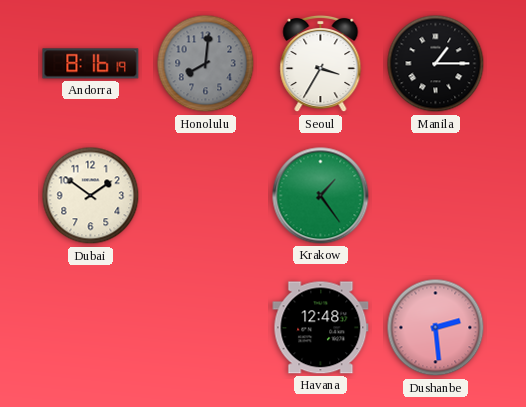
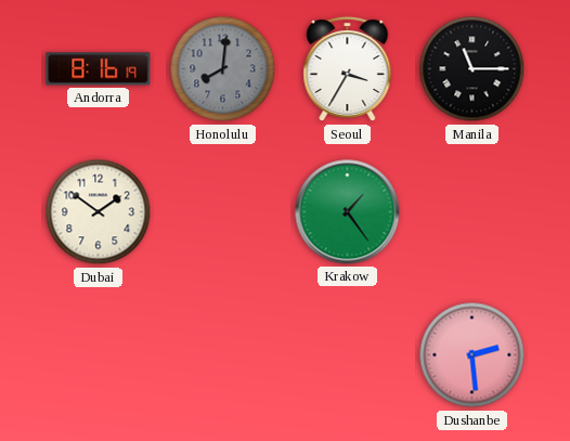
Manila: 1:15 -> 11:15 (472, 69)
Havana: 12:48 -> none (321, 328)
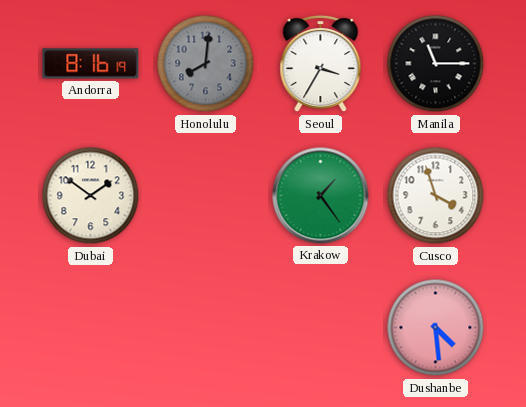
Cusco: none -> 3:57 (436, 196)
Dushanbe: 2:29 -> 4:29 (436, 328)
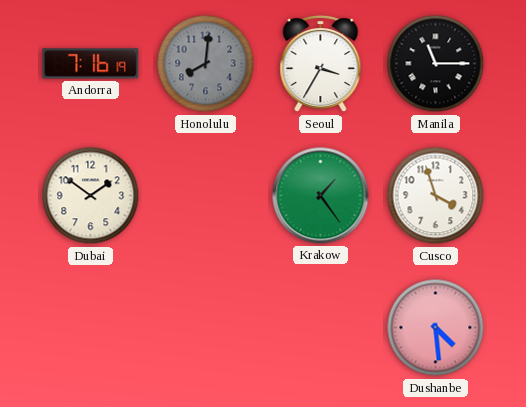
Andorra: 8:16 -> 7:16 (91, 64)
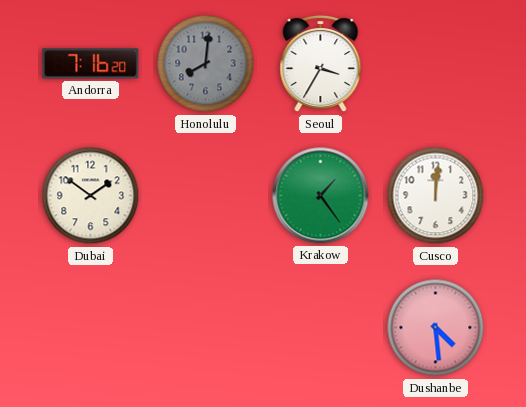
Andorra: 7:16:19 -> 7:16:20 (91, 64)
Manila: 11:15 -> none (436, 64)
Cusco: 3:57 -> 12:01 (436, 196)
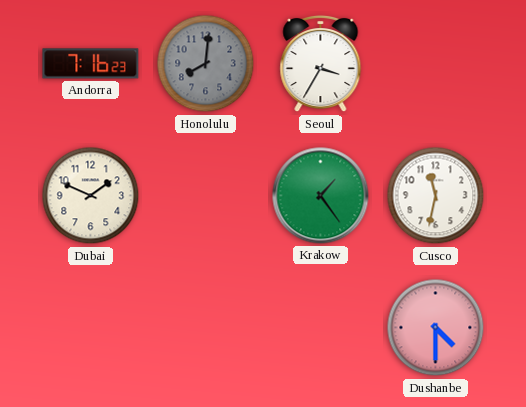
Andorra: 7:16:20 -> 7:16:23 (91, 64)
Dubai: 1:51 -> 1:49 (91, 196)
Cusco: 12:01 -> 11:32 (436, 196)
Dushanbe: 4:29 -> 4:30 (436, 328)
